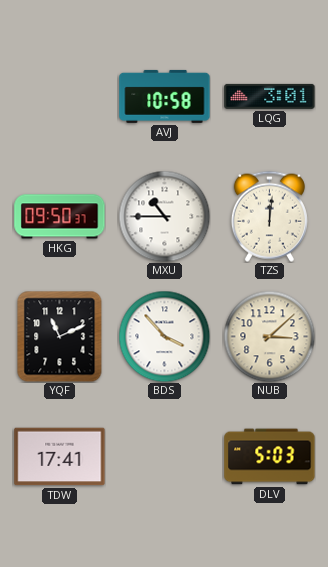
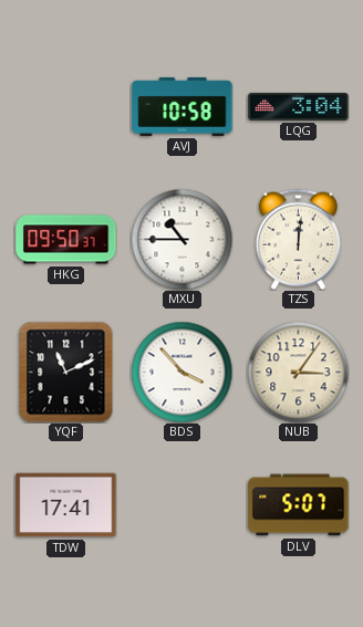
LQG: 3:01 -> 3:04 (299, 106)
NUB: 3:08 -> 3:06 (298, 372)
DLV: 5:03 -> 5:07 (299, 505)
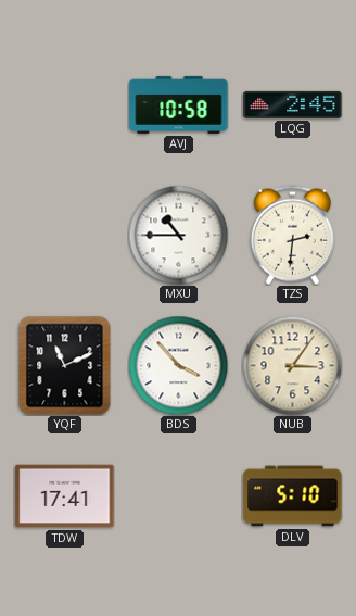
LQG: 3:04 -> 2:45 (293, 104)
HKG: 09:50 -> none (66, 240)
TZS: 12:01 -> 2:31 (292, 235)
DLV: 5:07 -> 5:10 (293, 496)
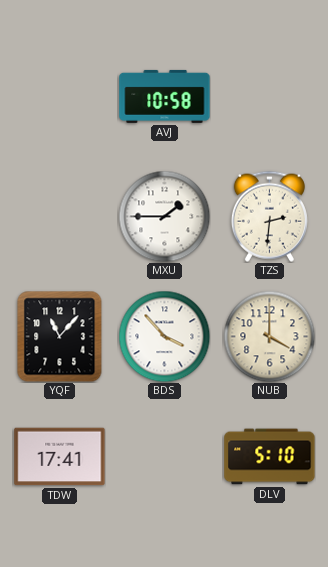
LQG: 2:45 -> none (293, 104)
MXU: 10:45 -> 1:45 (164, 216)
YQF: 11:11 -> 11:07 (60, 336)
NUB: 3:06 -> 4:00 (269, 336)
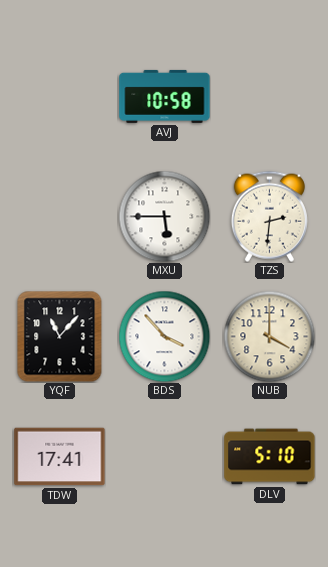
MXU: 1:45 -> 5:45 (164, 216)
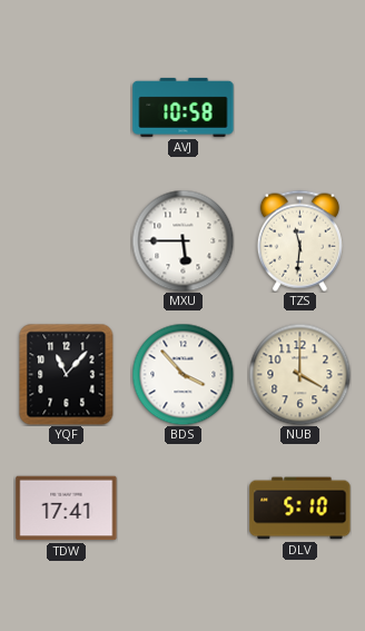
TZS: 2:31 -> 11:31 (299, 240)
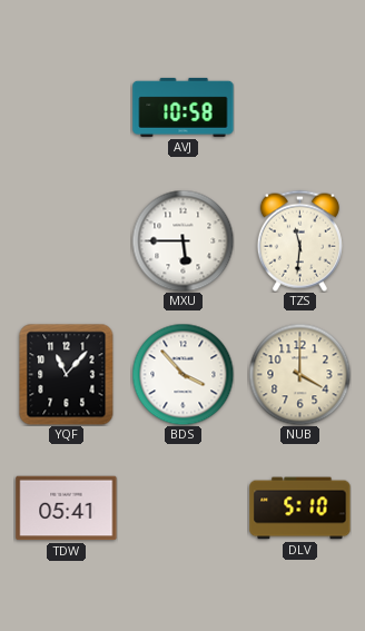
TDW: 17:41 -> 05:41 (67, 509)
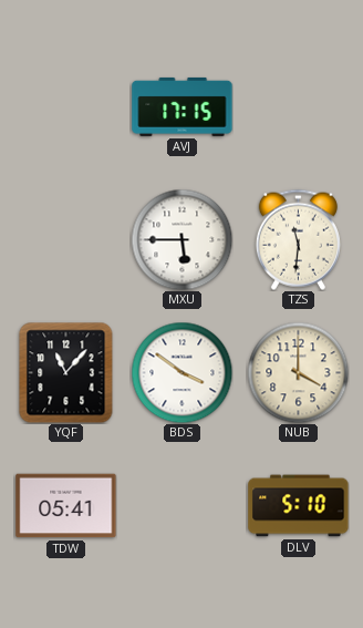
AVJ: 10:58 -> 17:15 (183, 106)
BDS: 3:53 -> 3:51 (181, 372)
